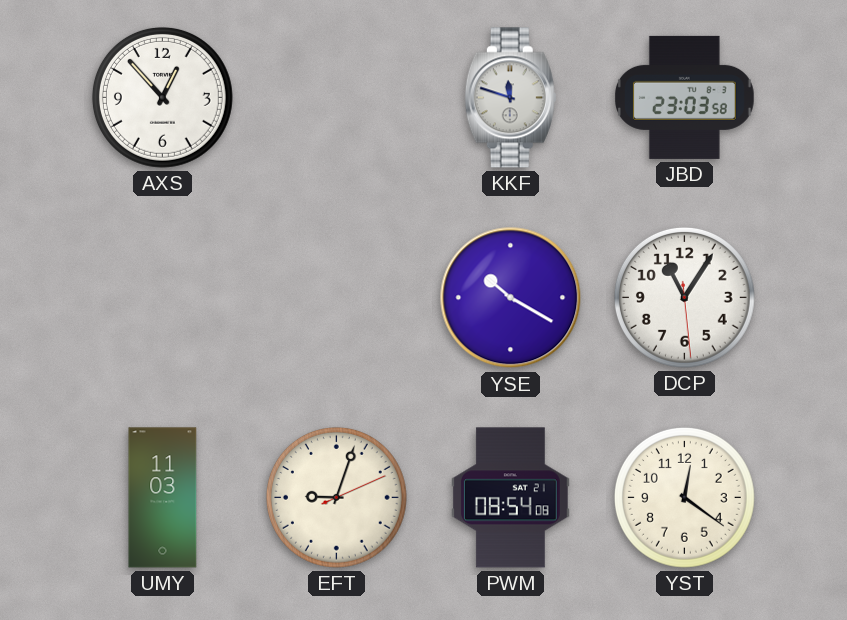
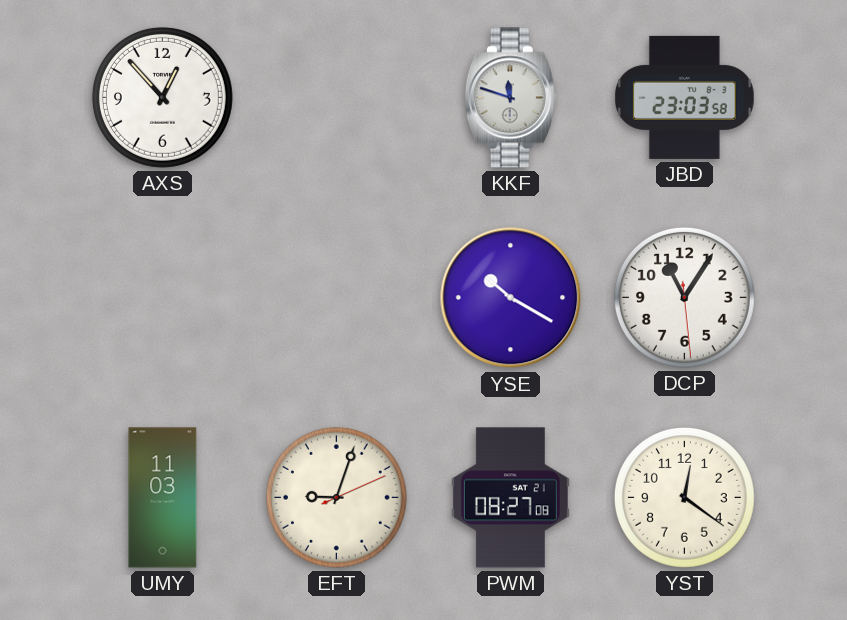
PWM: 08:54 -> 08:27 (510, 498)
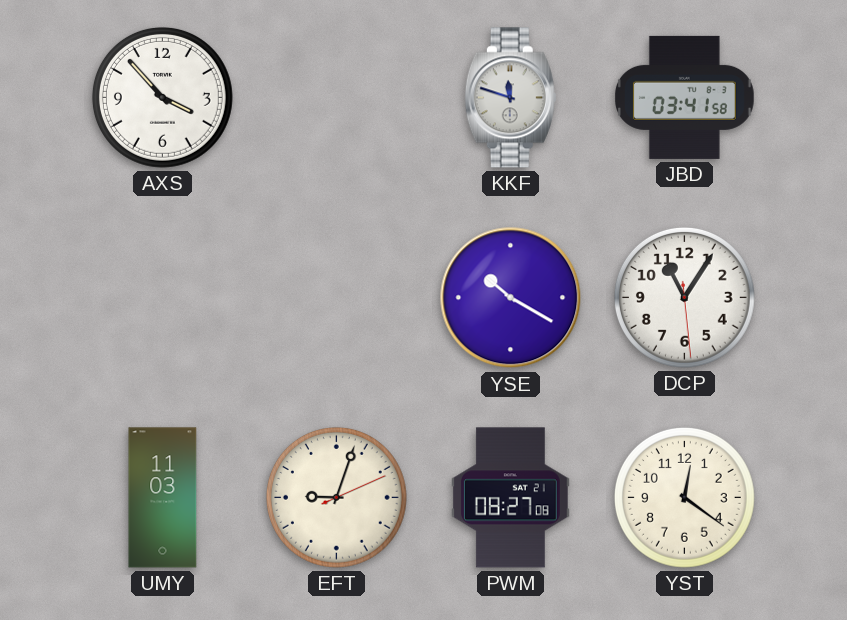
AXS: 12:53 -> 3:53 (162, 97)
JBD: 23:03 -> 03:41 (684, 97)
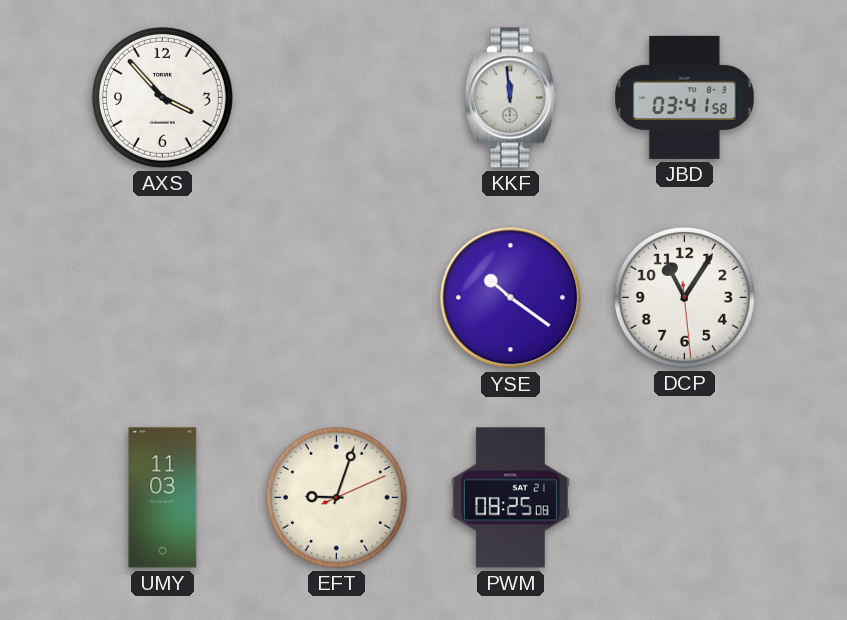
KKF: 11:48 -> 11:59 (510, 98)
YSE: 10:20 -> 10:21 (511, 298)
PWM: 08:27 -> 08:25 (510, 498)
YST: 12:21 -> none (684, 497)
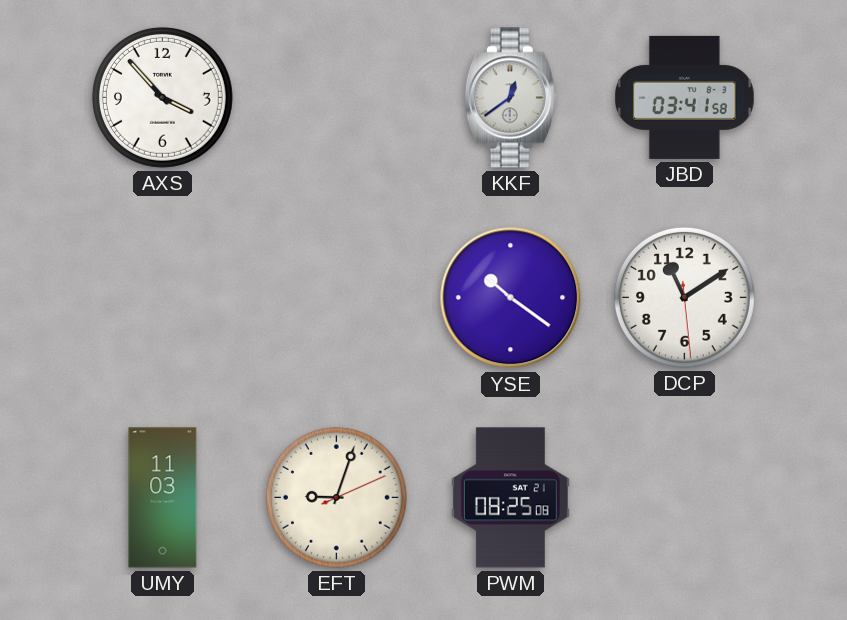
KKF: 11:59 -> 12:39 (510, 98)
DCP: 11:05 -> 11:09 (684, 297)
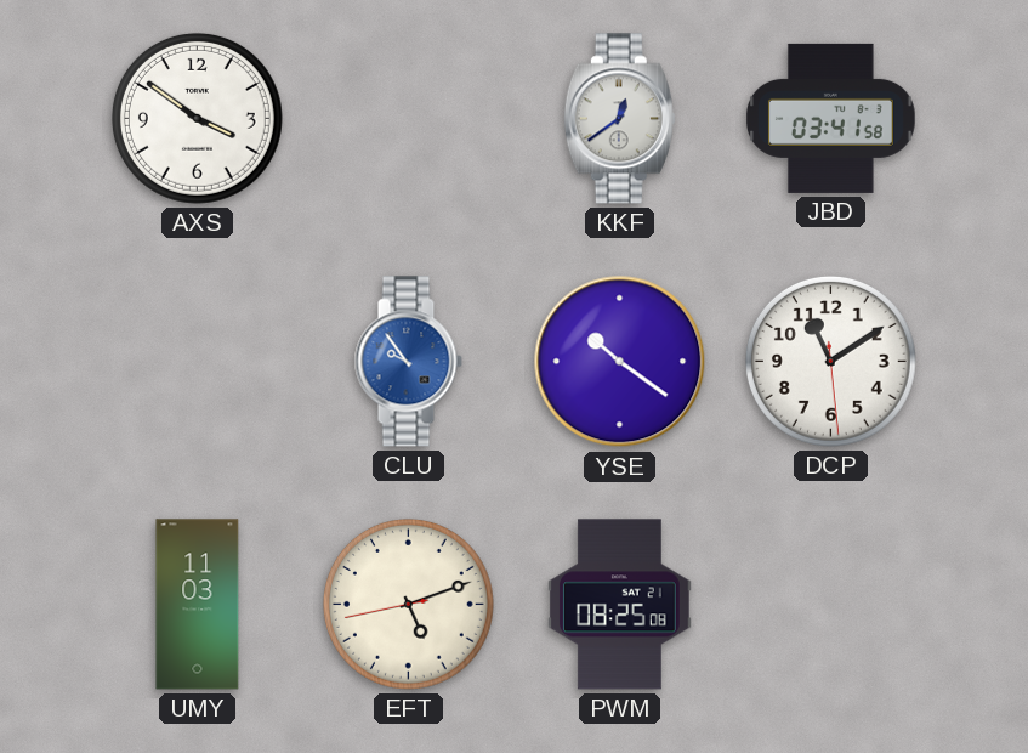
AXS: 3:53 -> 3:51 (197, 118)
CLU: none -> 9:54 (408, 362)
EFT: 9:03 -> 5:11 (408, 604)
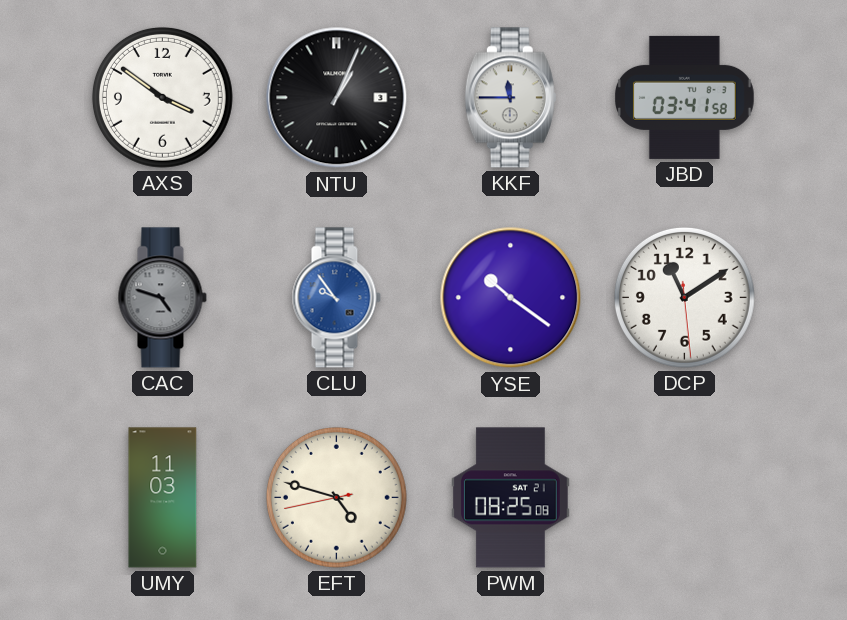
NTU: none -> 1:04 (337, 98)
KKF: 12:39 -> 11:45 (510, 98)
CAC: none -> 4:48 (162, 298)
EFT: 5:11 -> 4:47 (336, 497)
